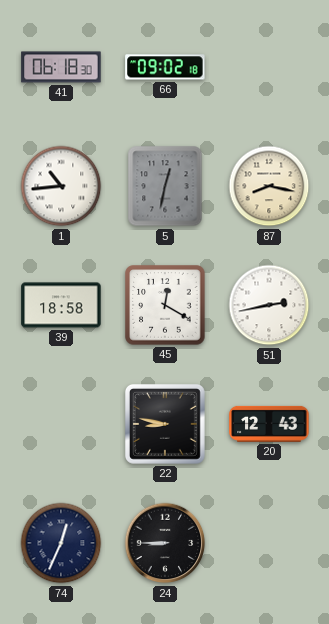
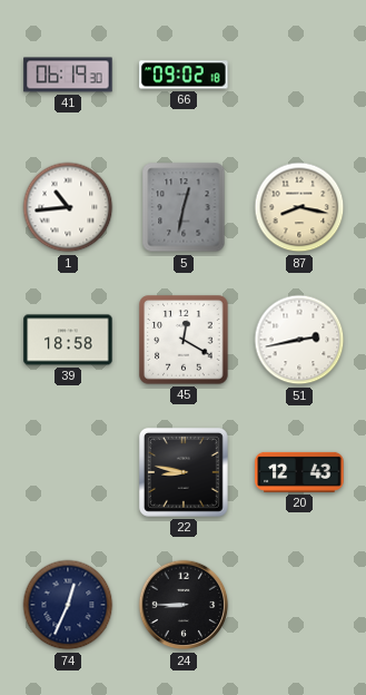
41: 06:18 -> 06:19 (68, 75)
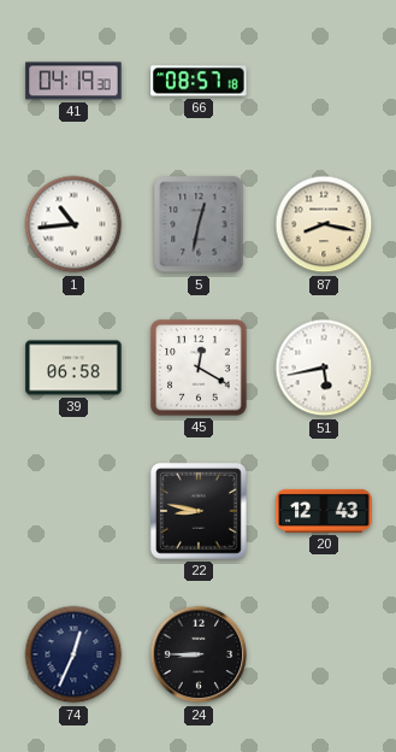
41: 06:19 -> 04:19 (73, 81)
66: 09:02 -> 08:57 (199, 81)
39: 18:58 -> 06:58 (73, 368)
51: 2:43 -> 5:43 (324, 368)
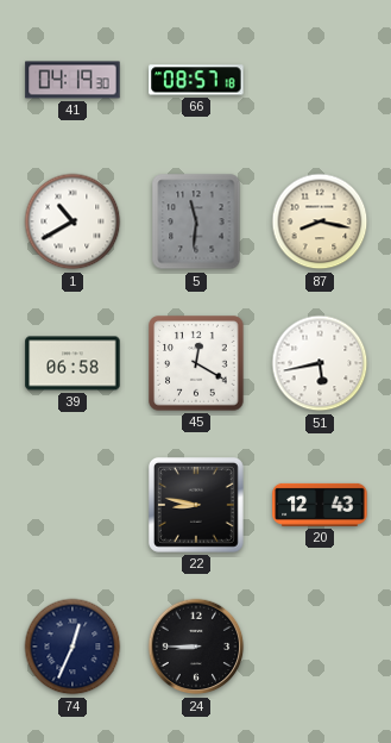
1: 10:44 -> 10:40 (72, 221)
5: 12:32 -> 11:31 (196, 221)
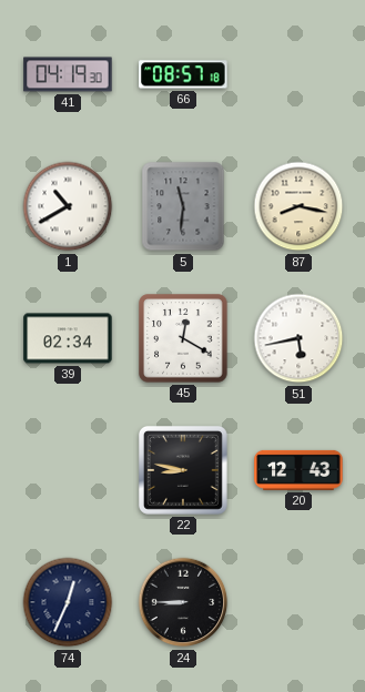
39: 06:58 -> 02:34 (68, 338)
